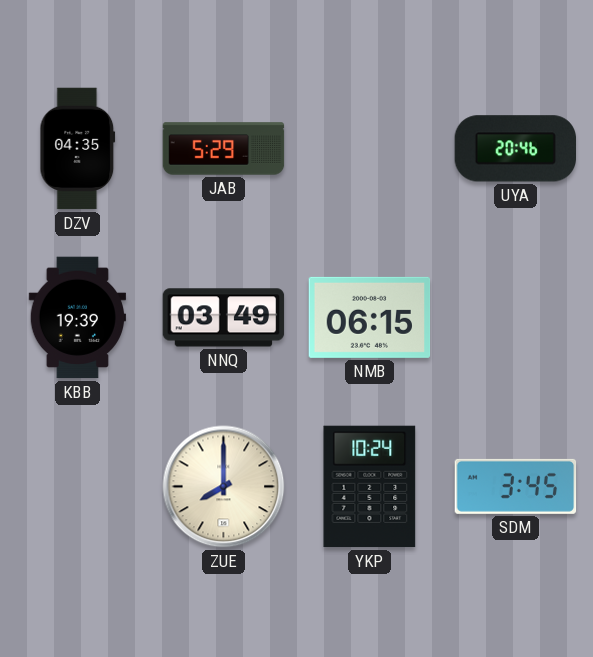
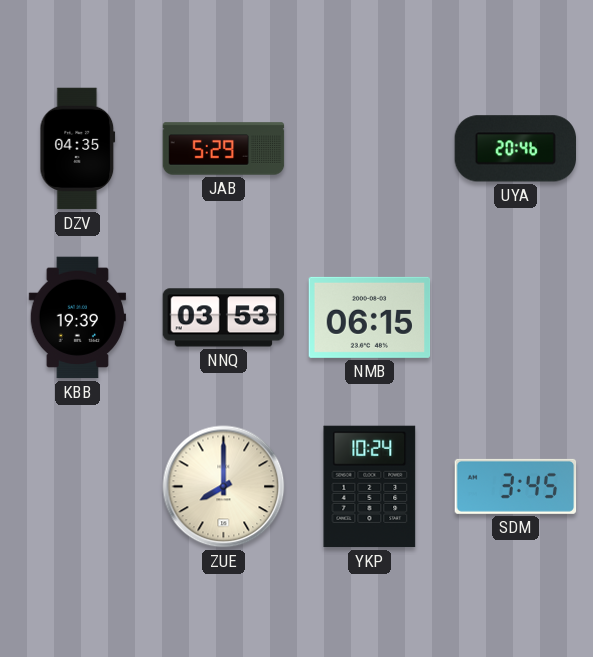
NNQ: 03:49 -> 03:53 (224, 318)
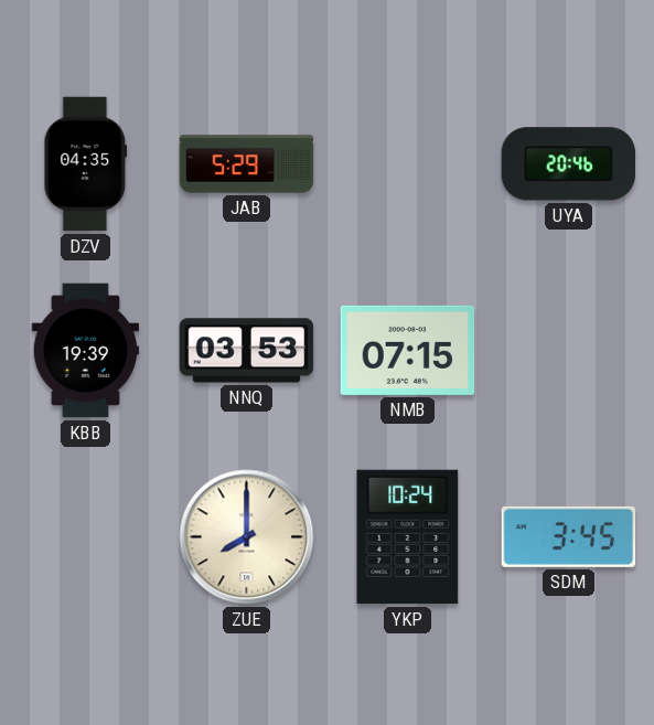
NMB: 06:15 -> 07:15 (408, 350)
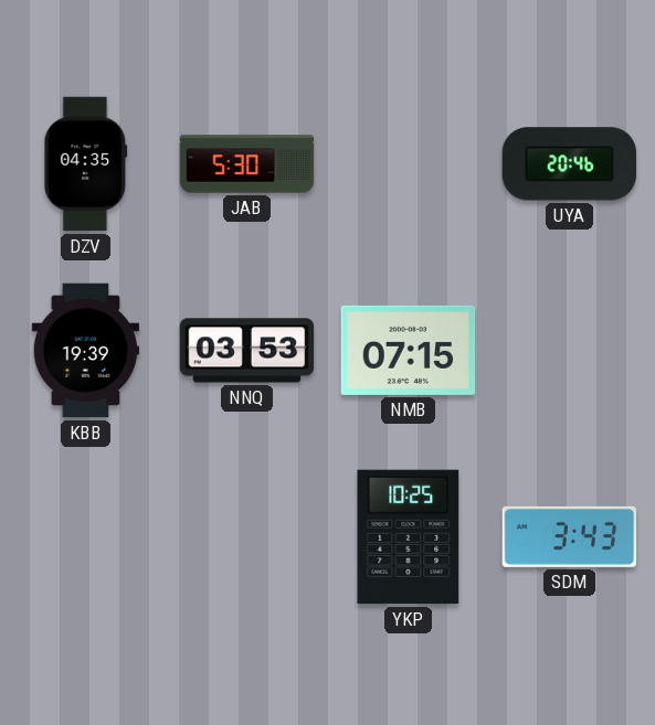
JAB: 5:29 -> 5:30 (247, 164)
ZUE: 8:00 -> none (247, 537)
YKP: 10:24 -> 10:25 (409, 537)
SDM: 3:45 -> 3:43 (570, 536)
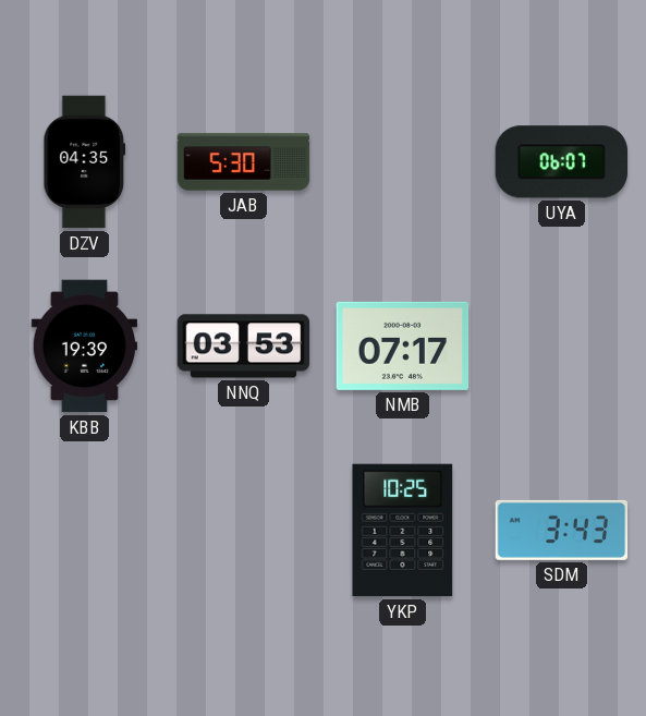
UYA: 20:46 -> 06:07 (562, 162)
NMB: 07:15 -> 07:17 (403, 345)
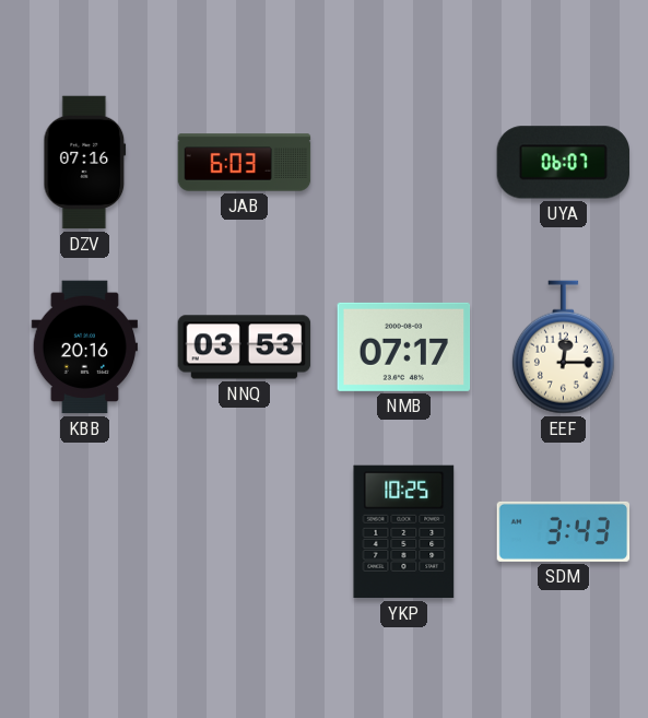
DZV: 04:35 -> 07:16 (85, 163)
JAB: 5:30 -> 6:03 (245, 163)
KBB: 19:39 -> 20:16 (85, 348)
EEF: none -> 12:15 (563, 348)
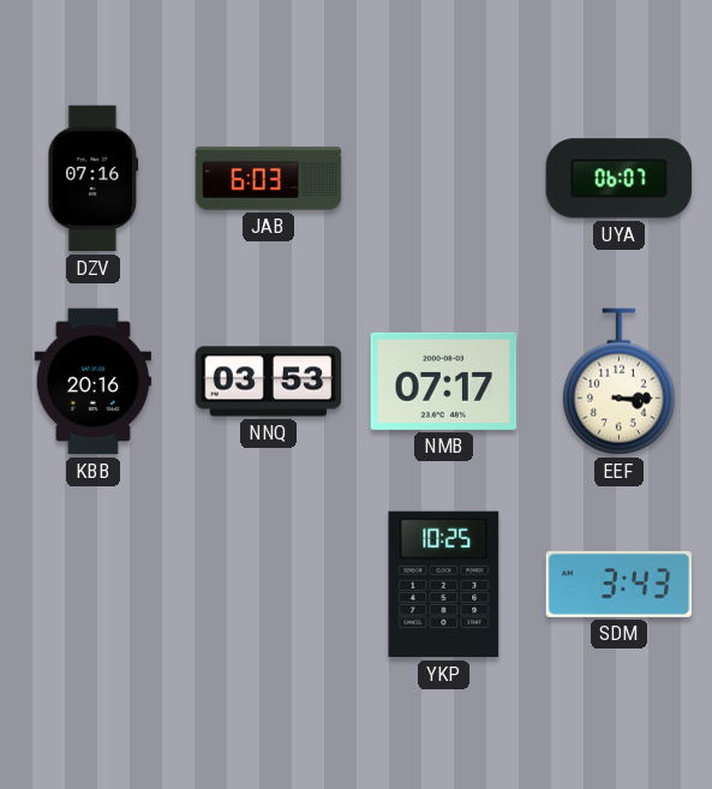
EEF: 12:15 -> 3:15 (618, 382)
